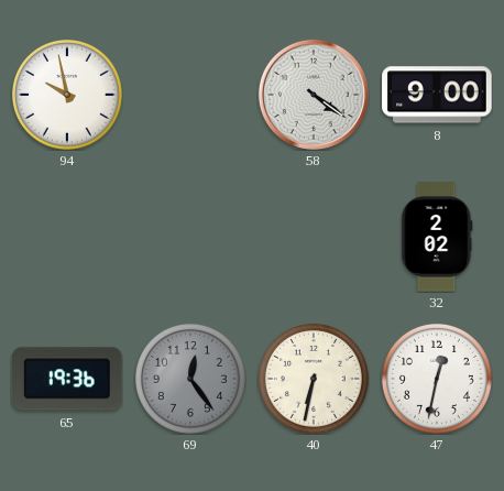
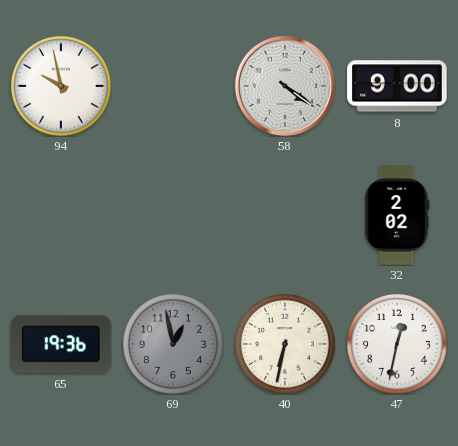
69: 12:24 -> 12:58 (173, 344)
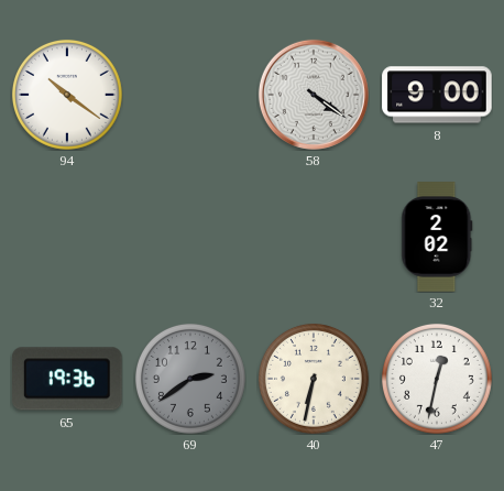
94: 9:58 -> 10:21 (67, 95)
69: 12:58 -> 2:39 (190, 379)
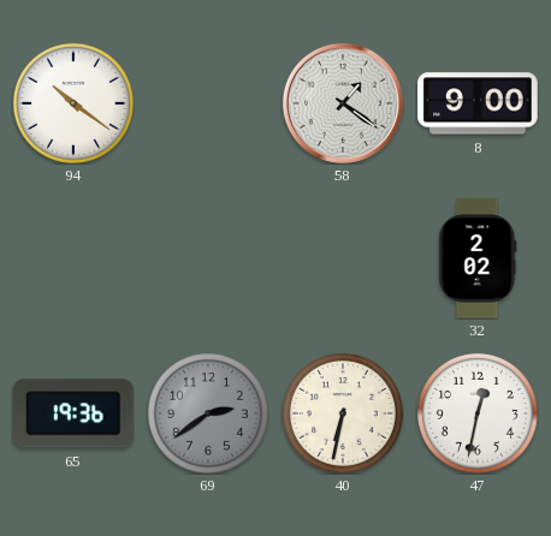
58: 4:21 -> 1:21 (343, 103)
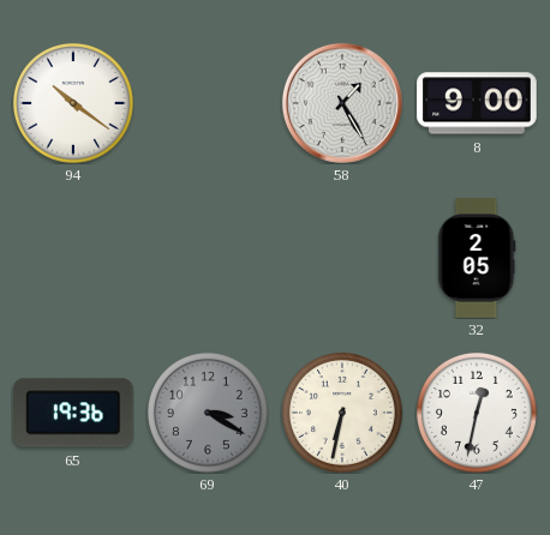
58: 1:21 -> 1:25 (342, 103)
32: 2:02 -> 2:05 (477, 258)
69: 2:39 -> 3:20 (208, 413)
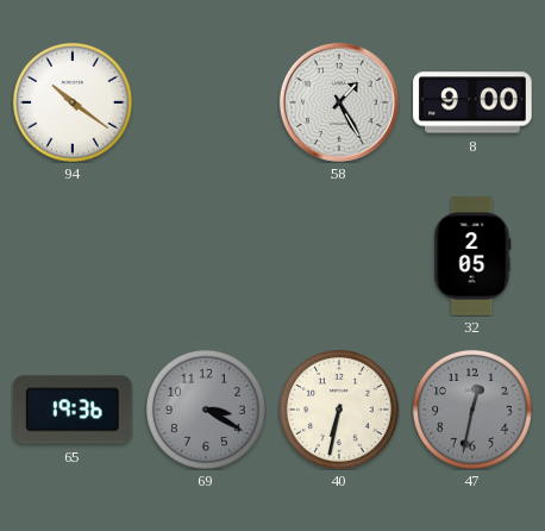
47 dial: white -> grey (472, 410)
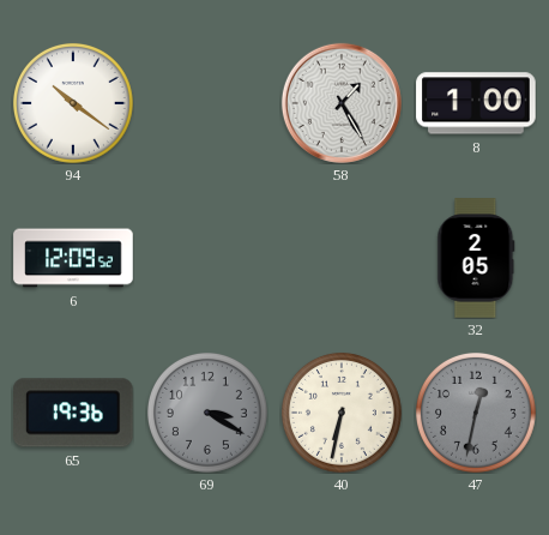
8: 9:00 -> 1:00 (476, 103)
6: none -> 12:09 (73, 258)
